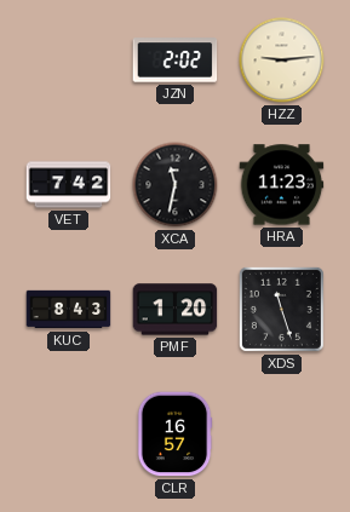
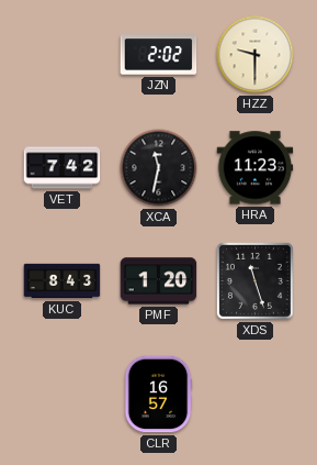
HZZ: 9:14 -> 9:30 (256, 55)
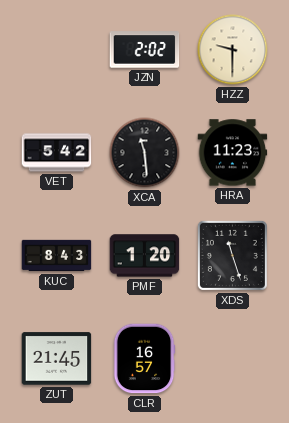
VET: 7:42 -> 5:42 (57, 153)
XCA: 11:32 -> 11:29 (145, 153)
ZUT: none -> 21:45 (57, 359)
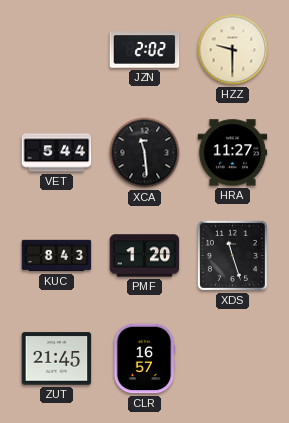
VET: 5:42 -> 5:44 (57, 153)
HRA: 11:23 -> 11:27 (233, 153)
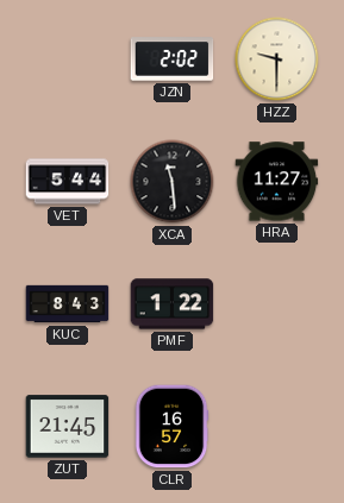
PMF: 1:20 -> 1:22 (173, 304)
XDS: 11:27 -> none (232, 255)
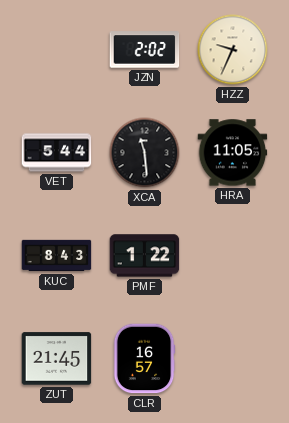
HZZ: 9:30 -> 9:34 (233, 50)
HRA: 11:27 -> 11:05 (233, 153)
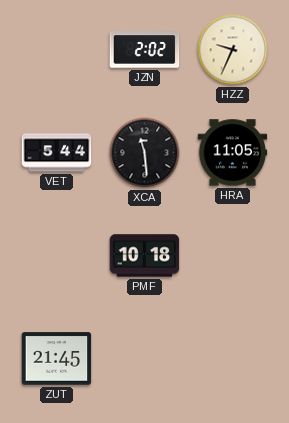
KUC: 8:43 -> none (57, 256)
PMF: 1:22 -> 10:18 (145, 256)
CLR: 16:57 -> none (144, 359)
